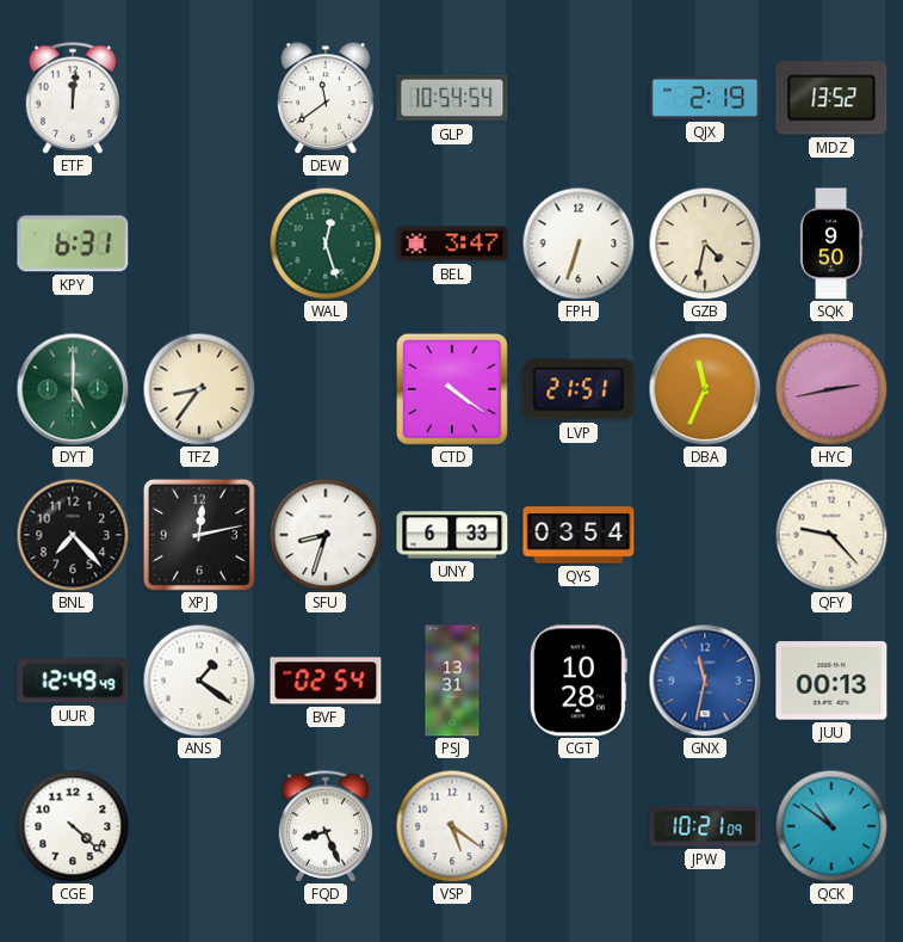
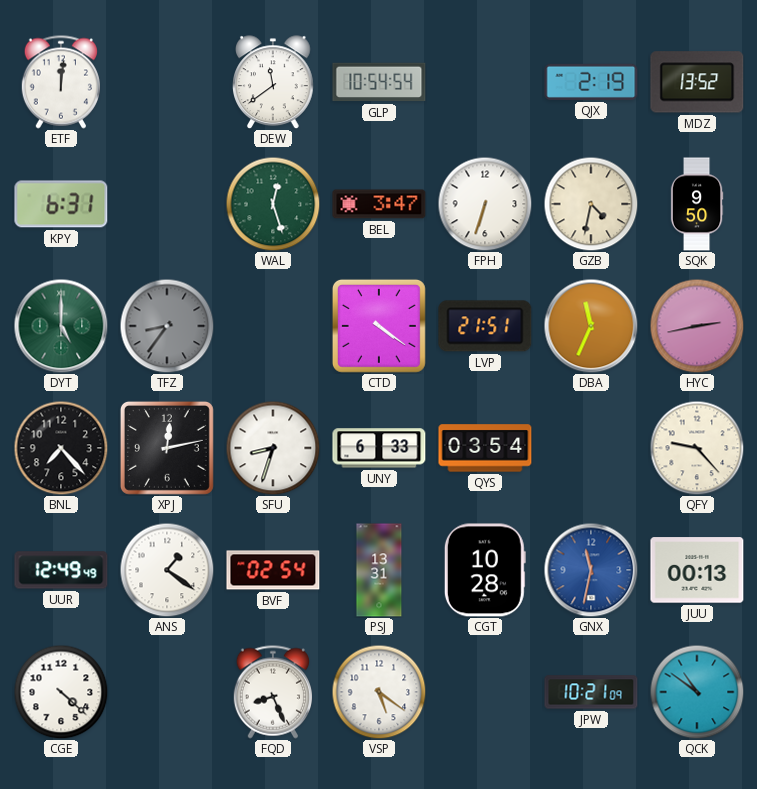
TFZ dial: cream -> grey (167, 326)
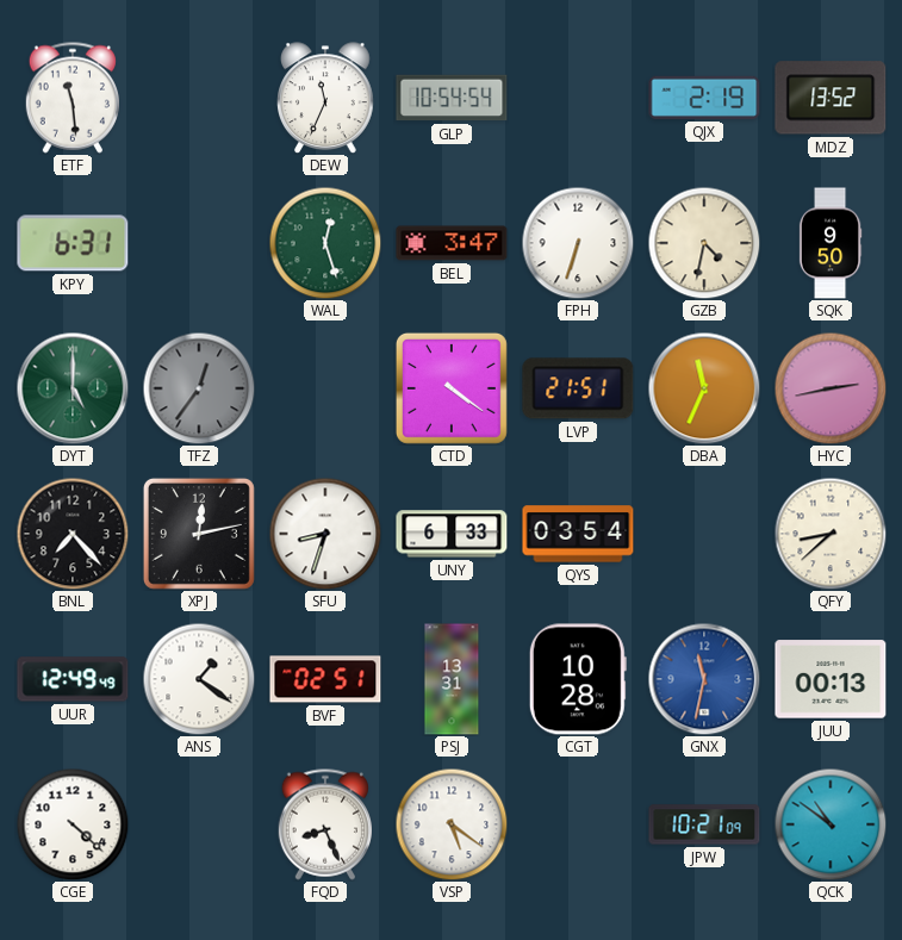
ETF: 12:01 -> 11:29 (71, 98)
DEW: 11:39 -> 11:34 (326, 98)
TFZ: 8:36 -> 12:36 (199, 388)
QFY: 9:23 -> 8:38 (831, 534)
BVF: 02:54 -> 02:51 (325, 679)
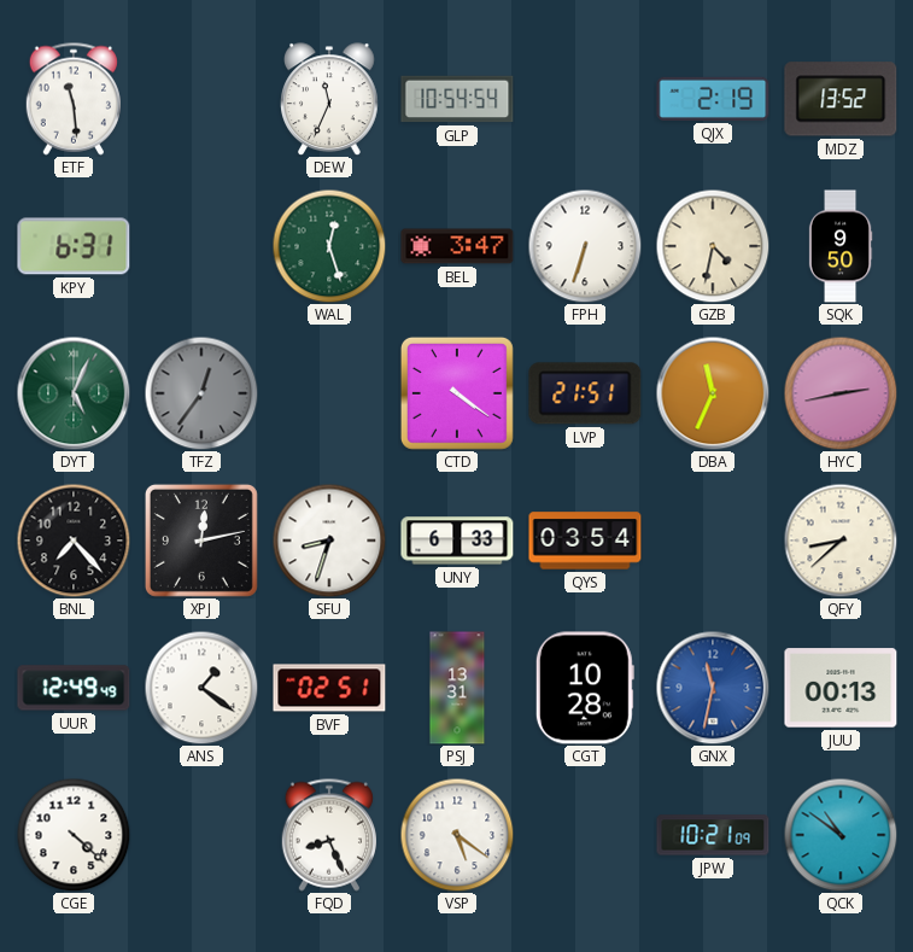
DYT: 5:00 -> 5:04 (74, 393)
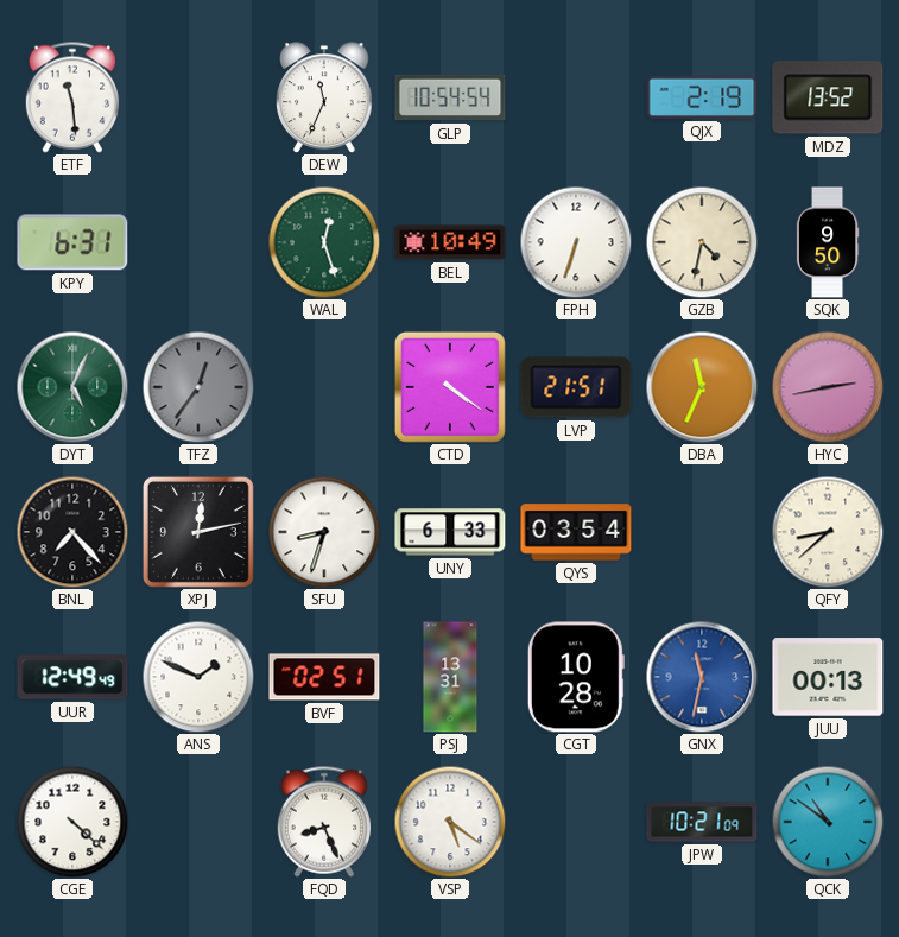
BEL: 3:47 -> 10:49 (450, 242)
ANS: 1:21 -> 1:49 (198, 677)
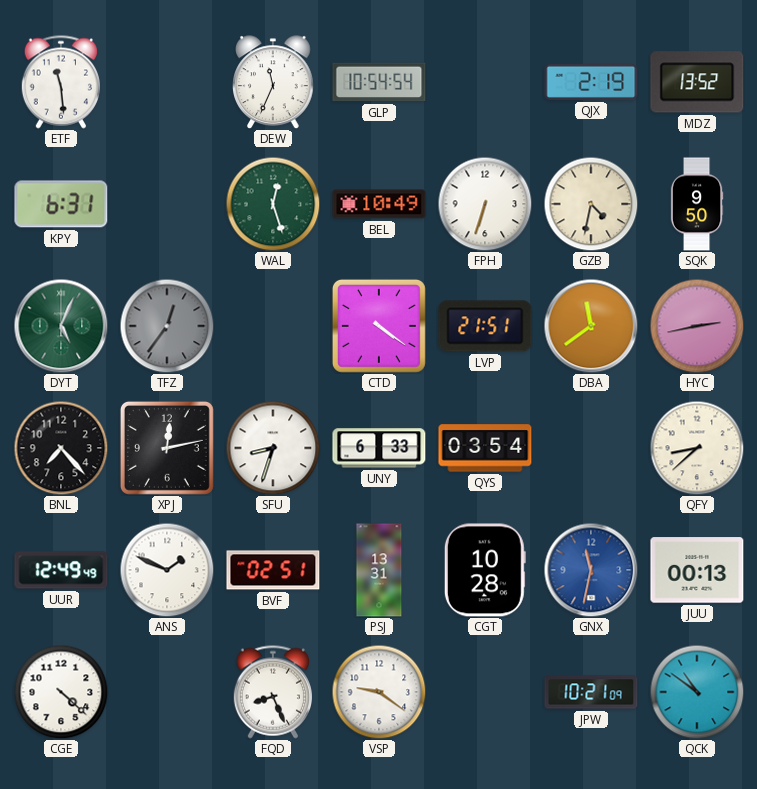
DBA: 11:34 -> 11:39 (591, 326)
VSP: 5:21 -> 9:21 (379, 692)
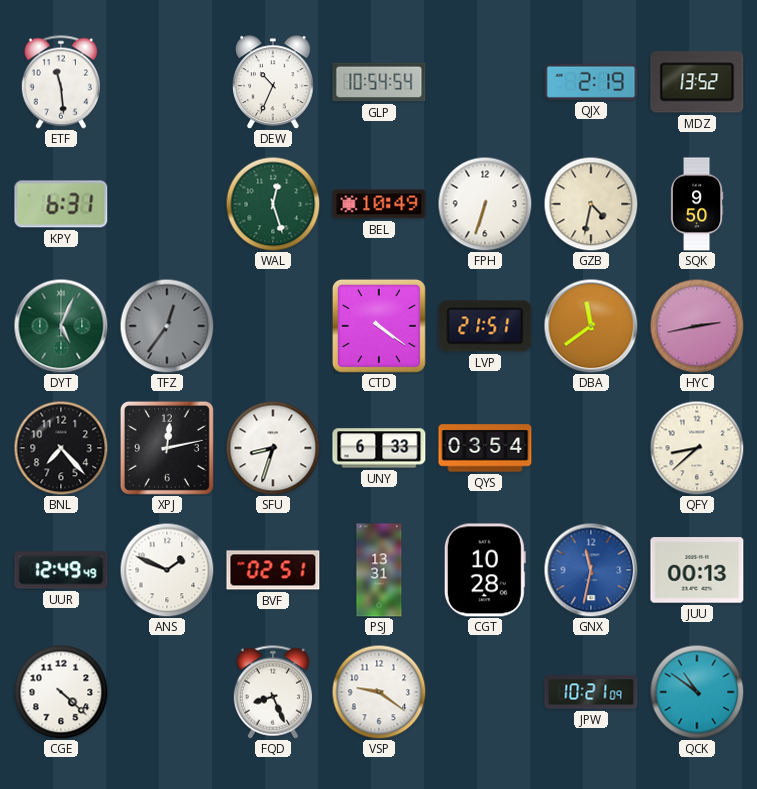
DEW: 11:34 -> 10:34 (274, 82)
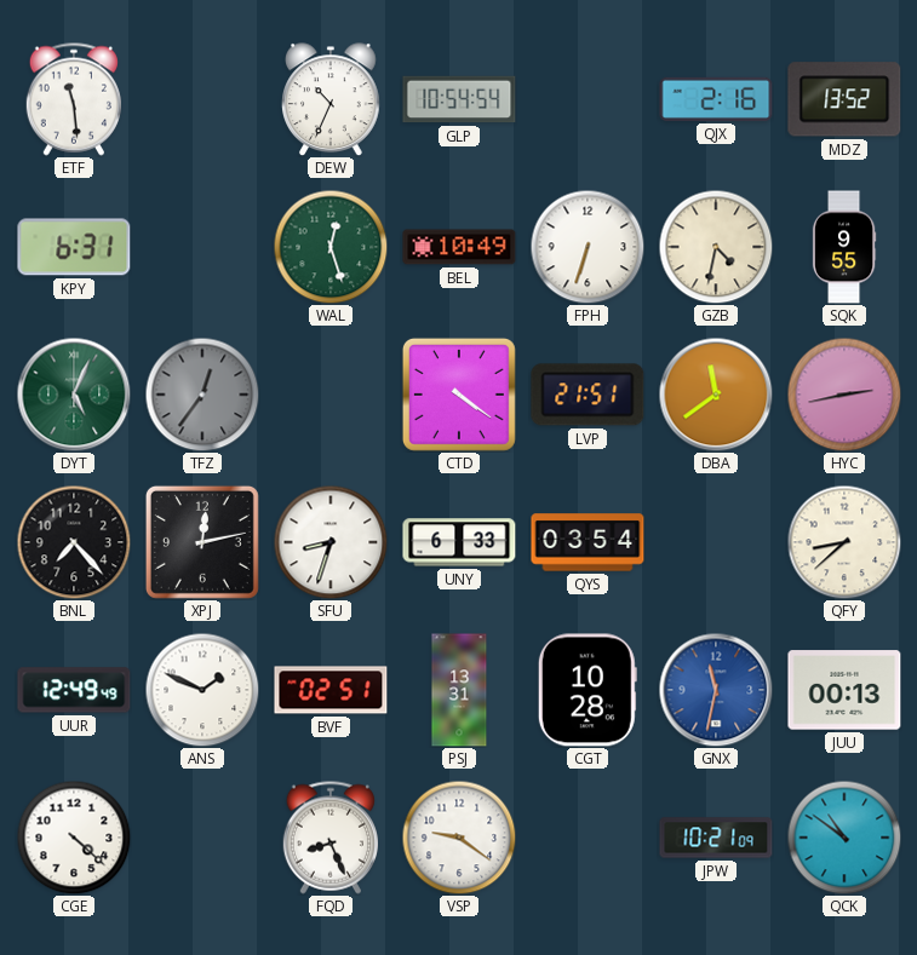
QJX: 2:19 -> 2:16 (716, 99)
SQK: 9:50 -> 9:55 (844, 247)
